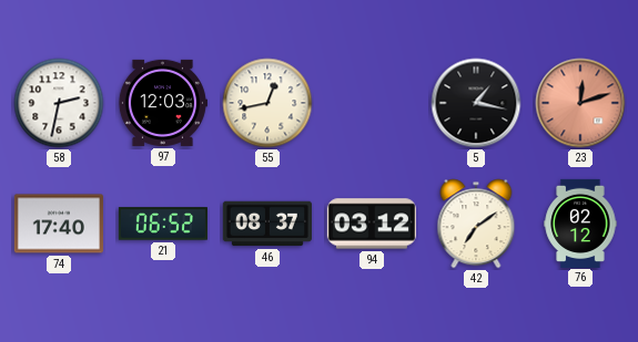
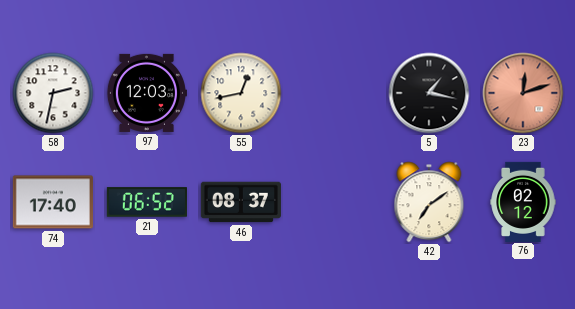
94: 03:12 -> none (372, 224)
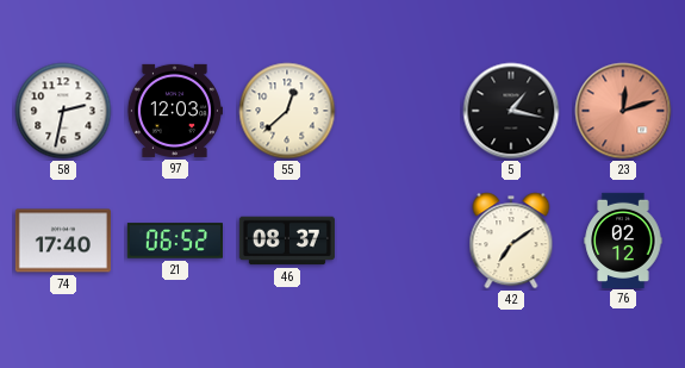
55: 12:43 -> 12:38 (287, 111)
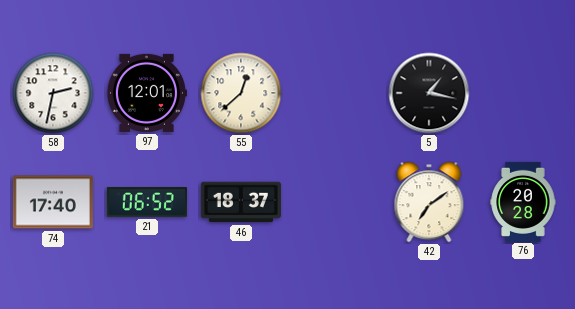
97: 12:03 -> 12:01 (146, 93)
23: 12:12 -> none (623, 111)
46: 08:37 -> 18:37 (241, 202)
76: 02:12 -> 20:28 (523, 201)
